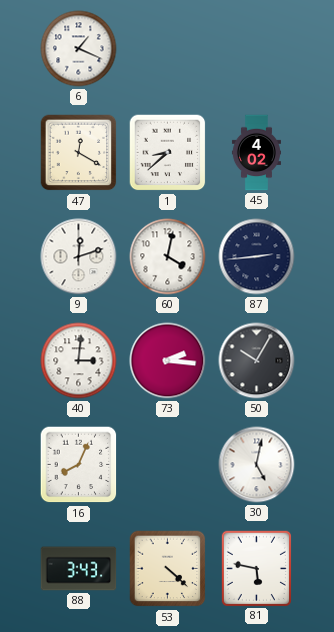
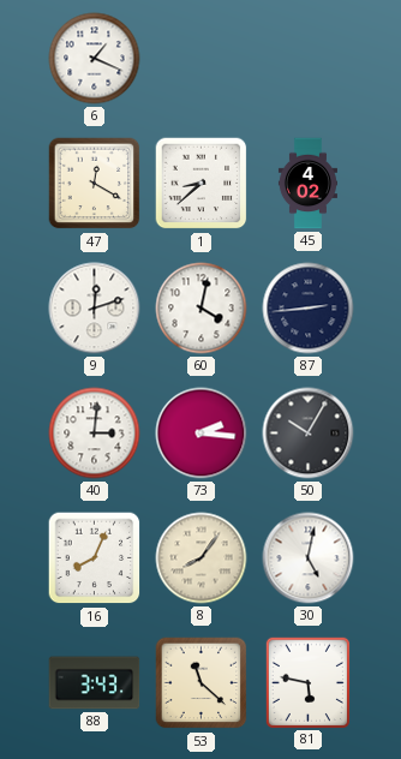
8: none -> 8:06 (202, 558)
53: 4:22 -> 11:22 (202, 683)
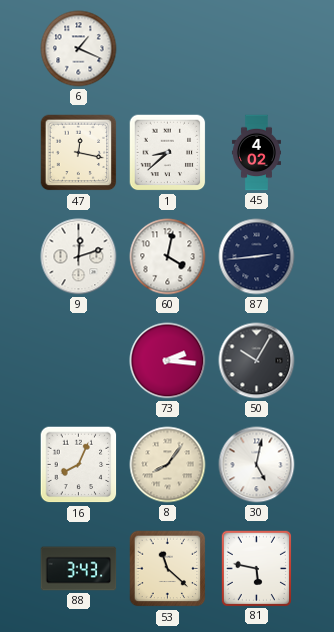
47: 12:20 -> 12:17 (79, 153)
40: 3:01 -> none (95, 434)
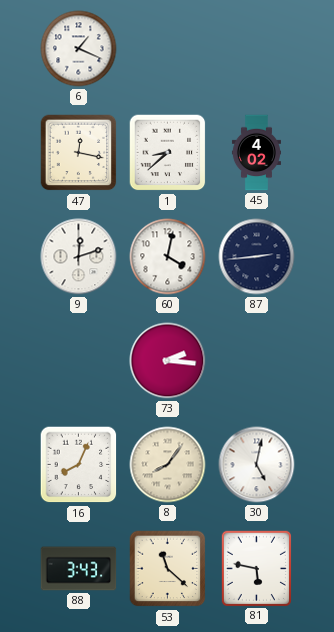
50: 10:05 -> none (257, 361)
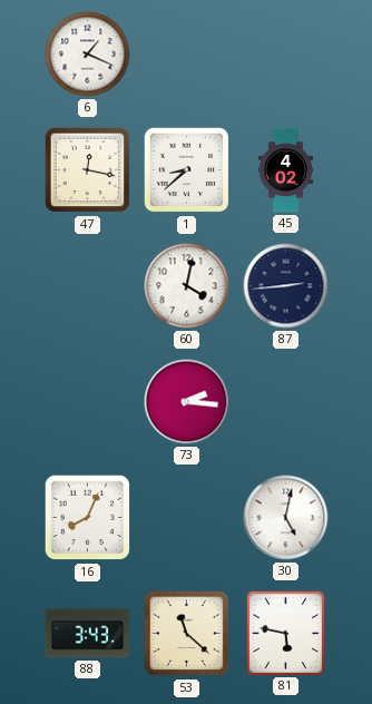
9: 12:12 -> none (79, 257)
8: 8:06 -> none (168, 465)
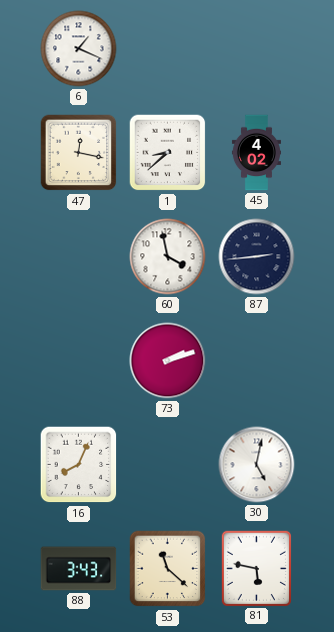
60: 4:02 -> 3:58 (168, 257)
73: 2:16 -> 2:12 (168, 361)
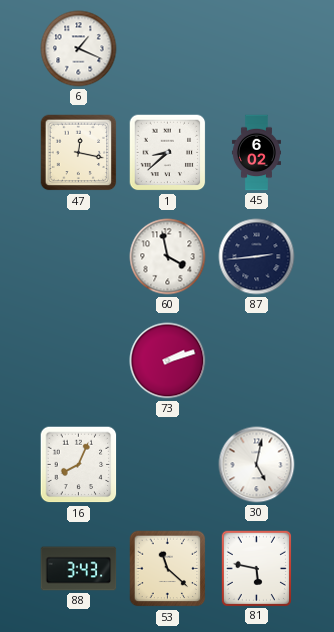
45: 4:02 -> 6:02 (256, 153)
